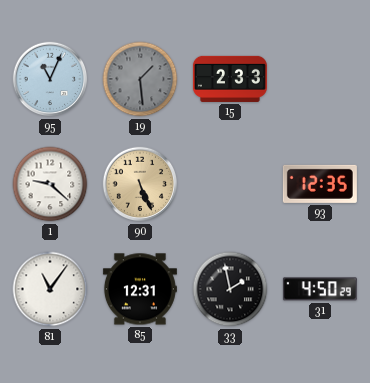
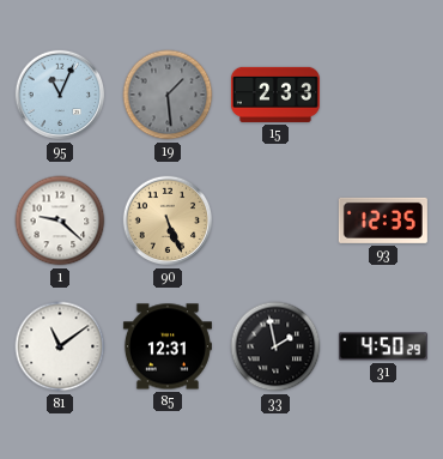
81: 11:06 -> 11:09 (60, 346)
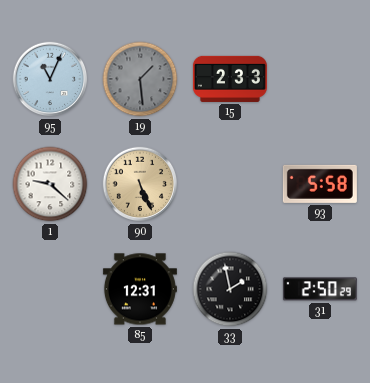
93: 12:35 -> 5:58 (320, 184)
81: 11:09 -> none (60, 346)
31: 4:50 -> 2:50 (320, 289)
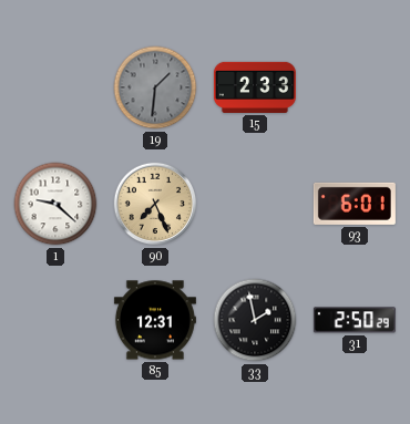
95: 11:04 -> none (50, 79)
19: 1:29 -> 1:31 (155, 87)
90: 5:26 -> 7:26 (155, 204)
93: 5:58 -> 6:01 (355, 204)
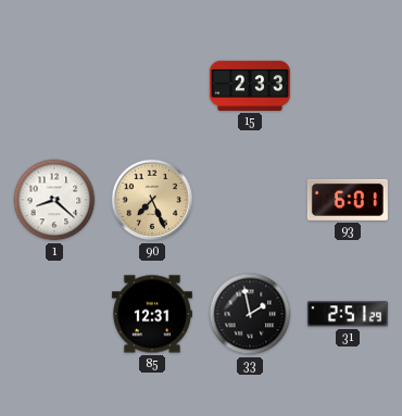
19: 1:31 -> none (155, 87)
1: 9:22 -> 8:22 (54, 200)
31: 2:50 -> 2:51 (348, 314)
